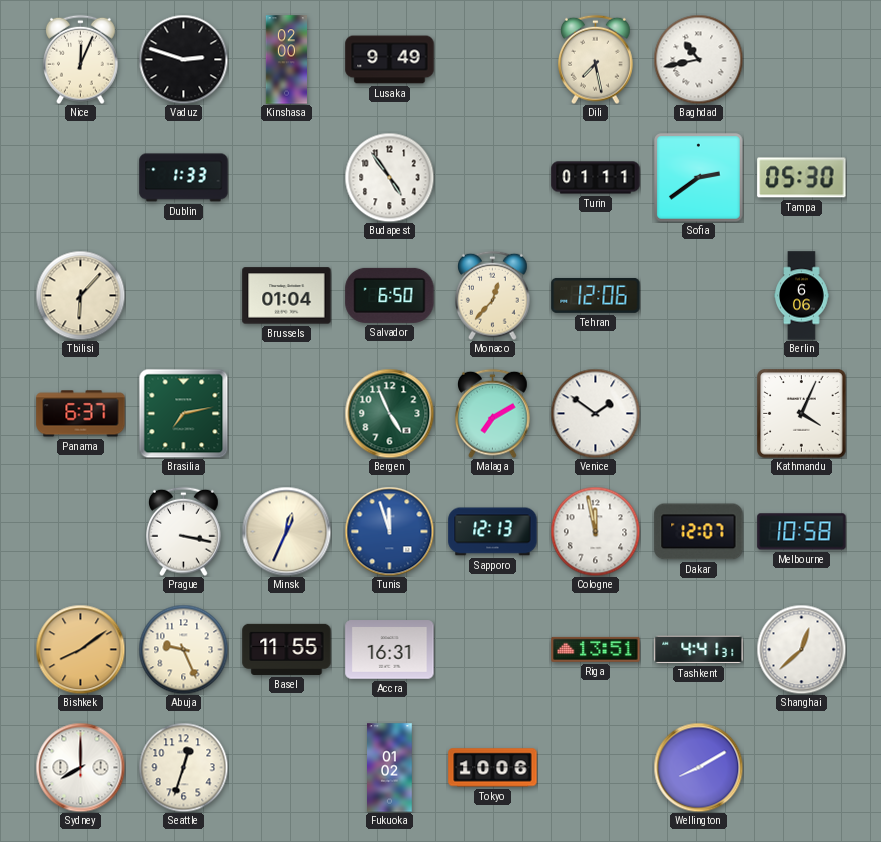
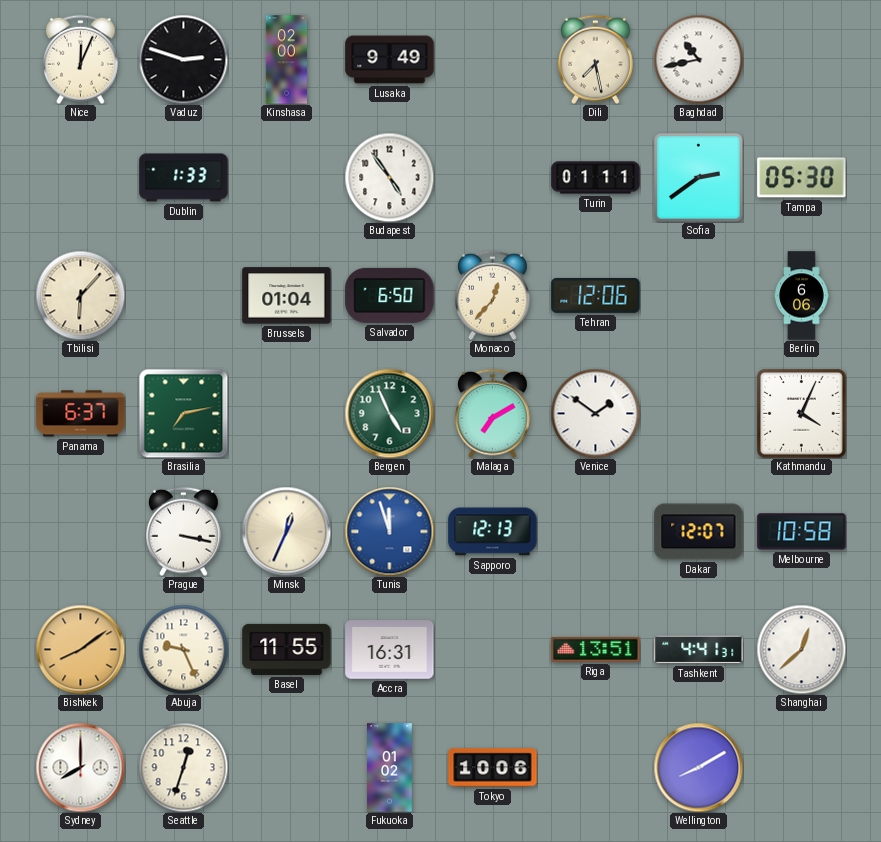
Cologne: 11:58 -> none (595, 531)
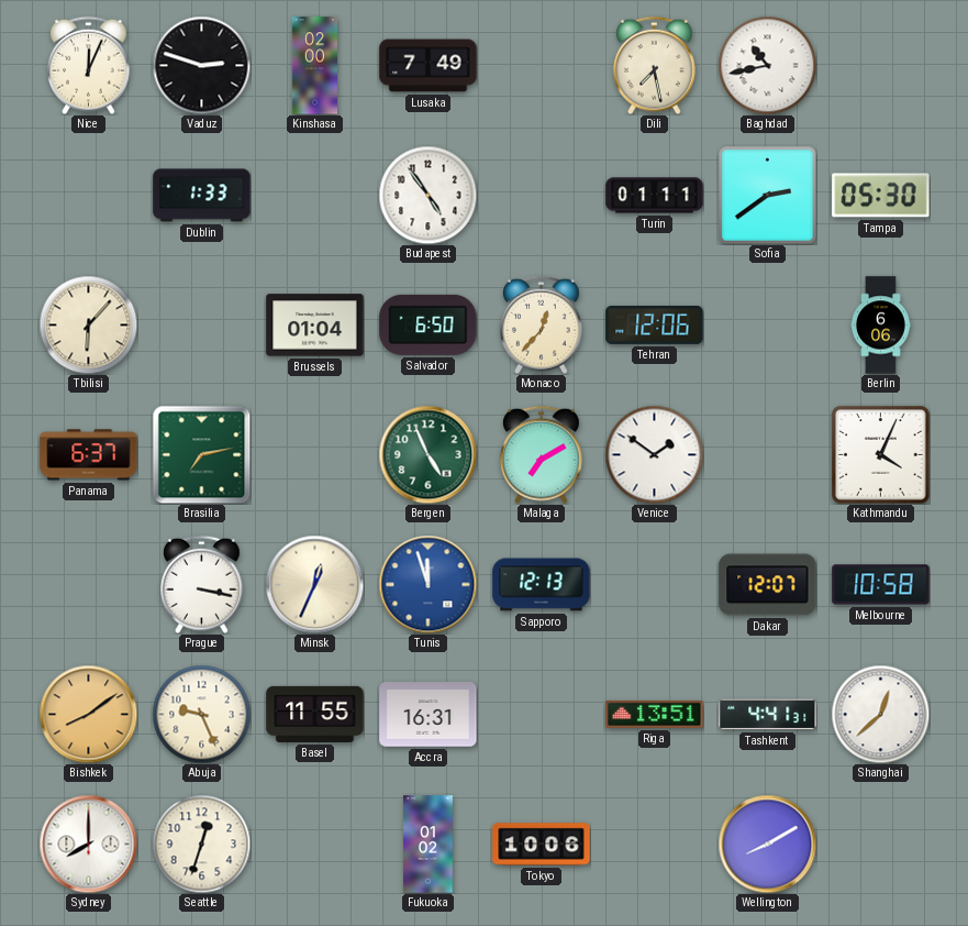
Lusaka: 9:49 -> 7:49 (429, 66)
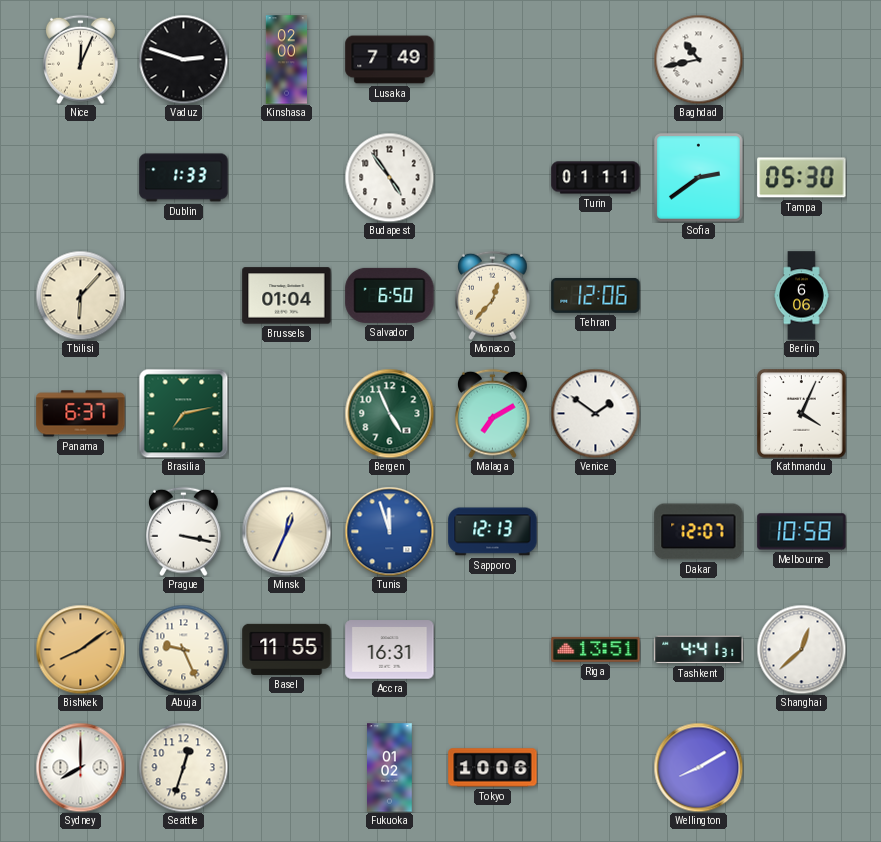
Dili: 7:28 -> none (655, 65)
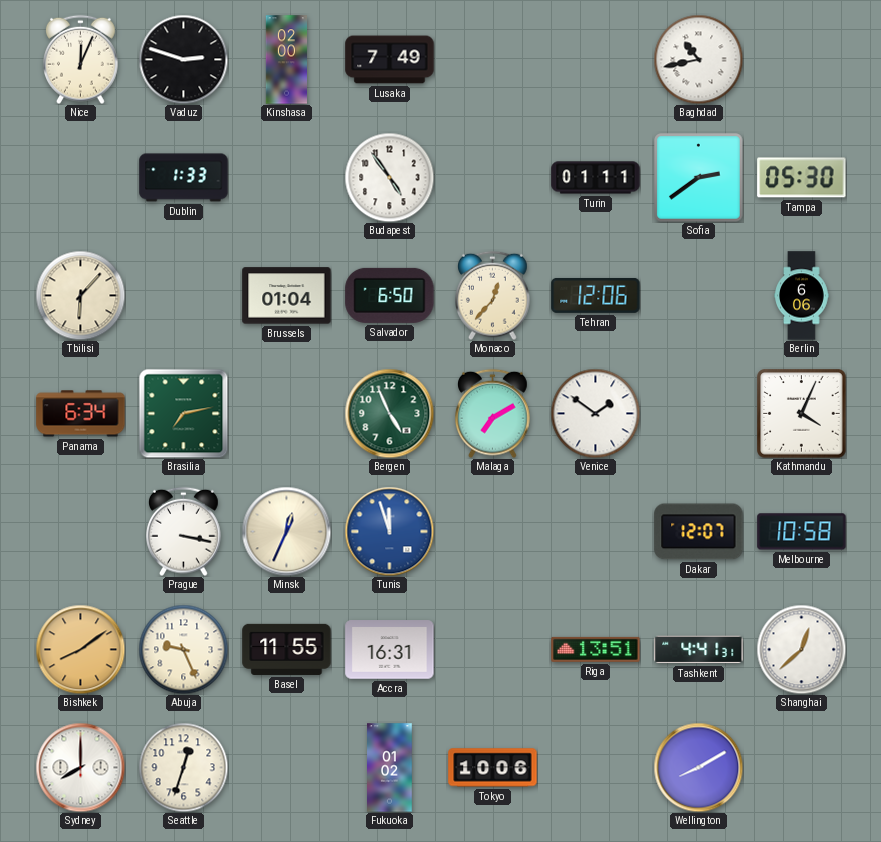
Panama: 6:37 -> 6:34 (81, 414)
Sapporo: 12:13 -> none (493, 532)
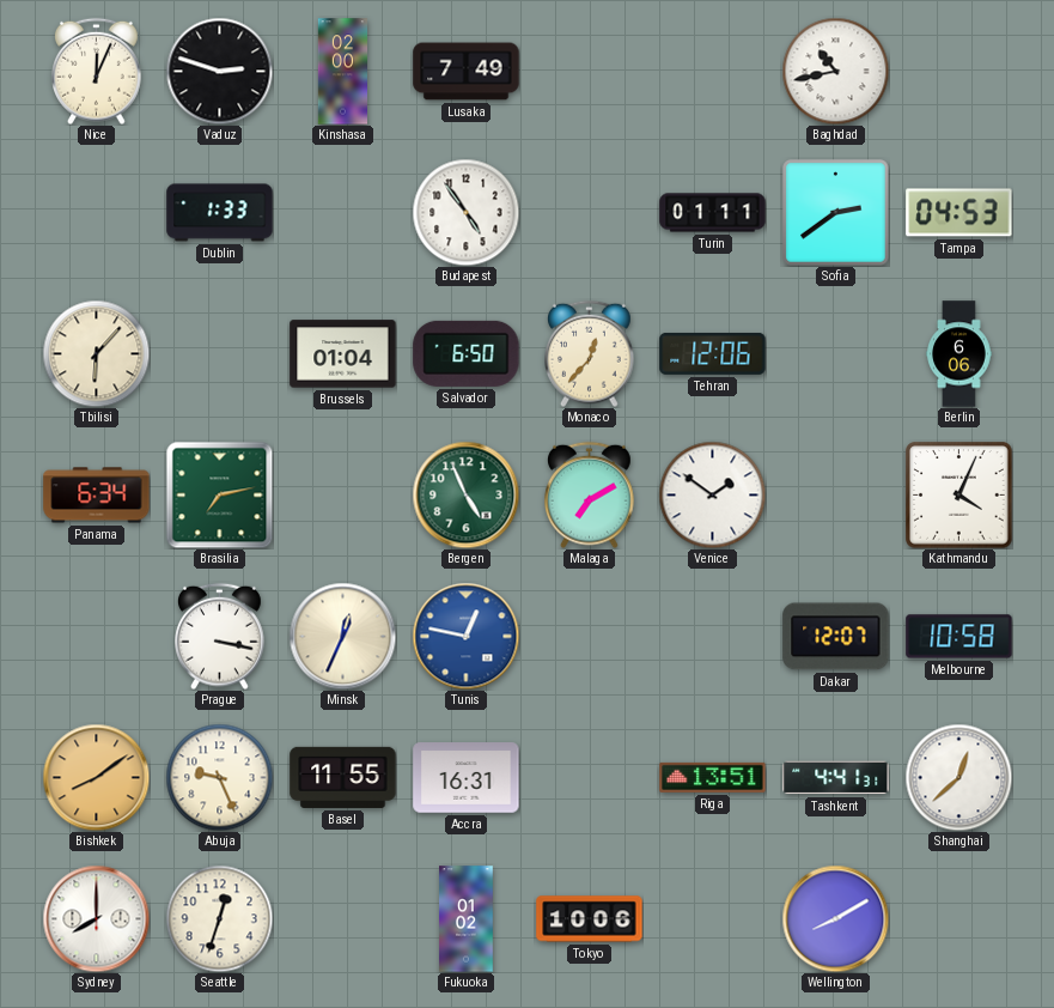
Tampa: 05:30 -> 04:53 (959, 213)
Tunis: 11:57 -> 12:47 (465, 636)
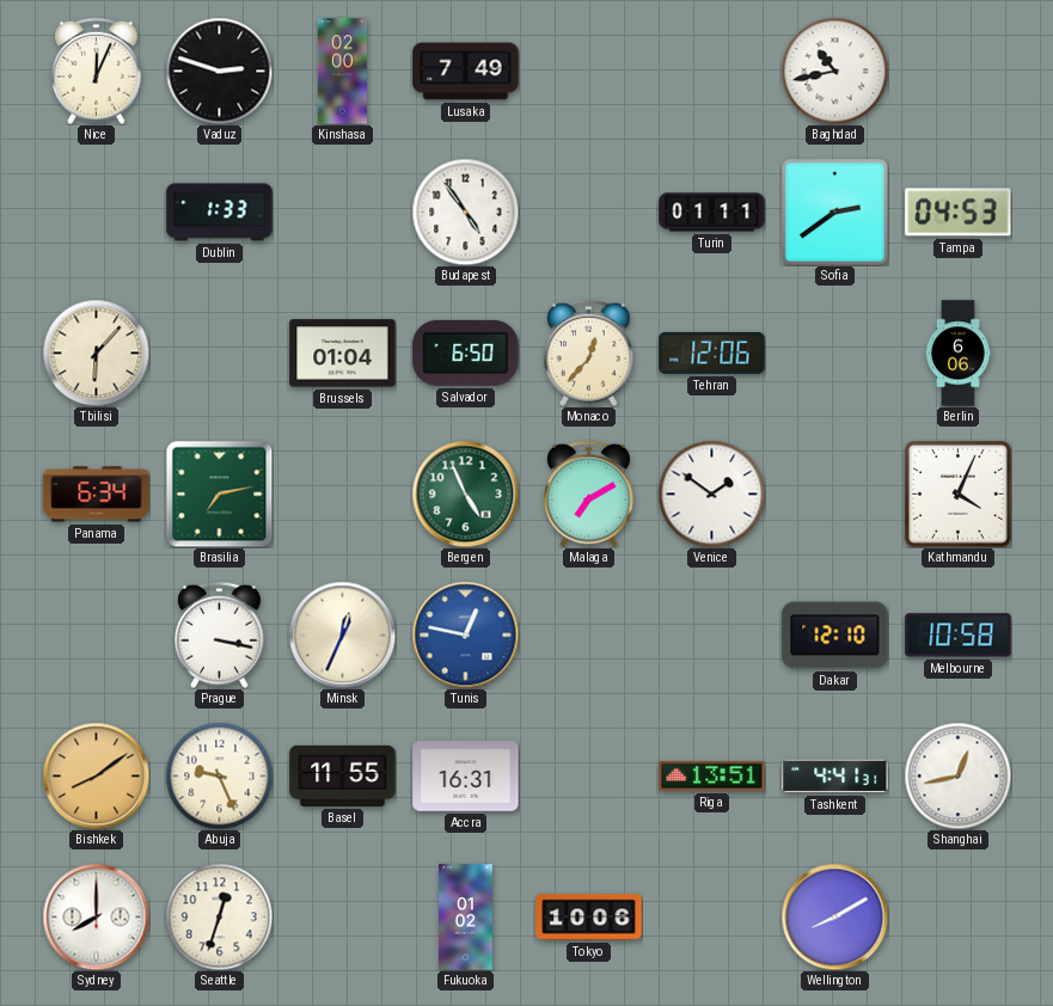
Dakar: 12:07 -> 12:10 (835, 636)
Shanghai: 12:38 -> 12:43 (957, 775)
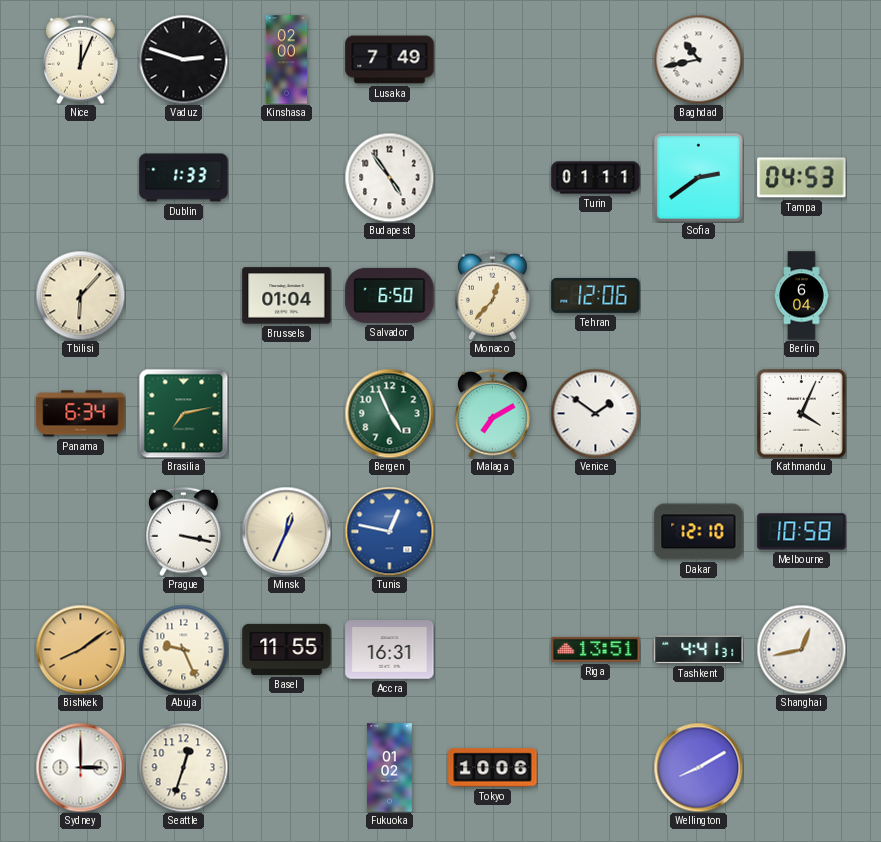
Berlin: 6:06 -> 6:04 (802, 296)
Sydney: 8:00 -> 3:00 (80, 767)
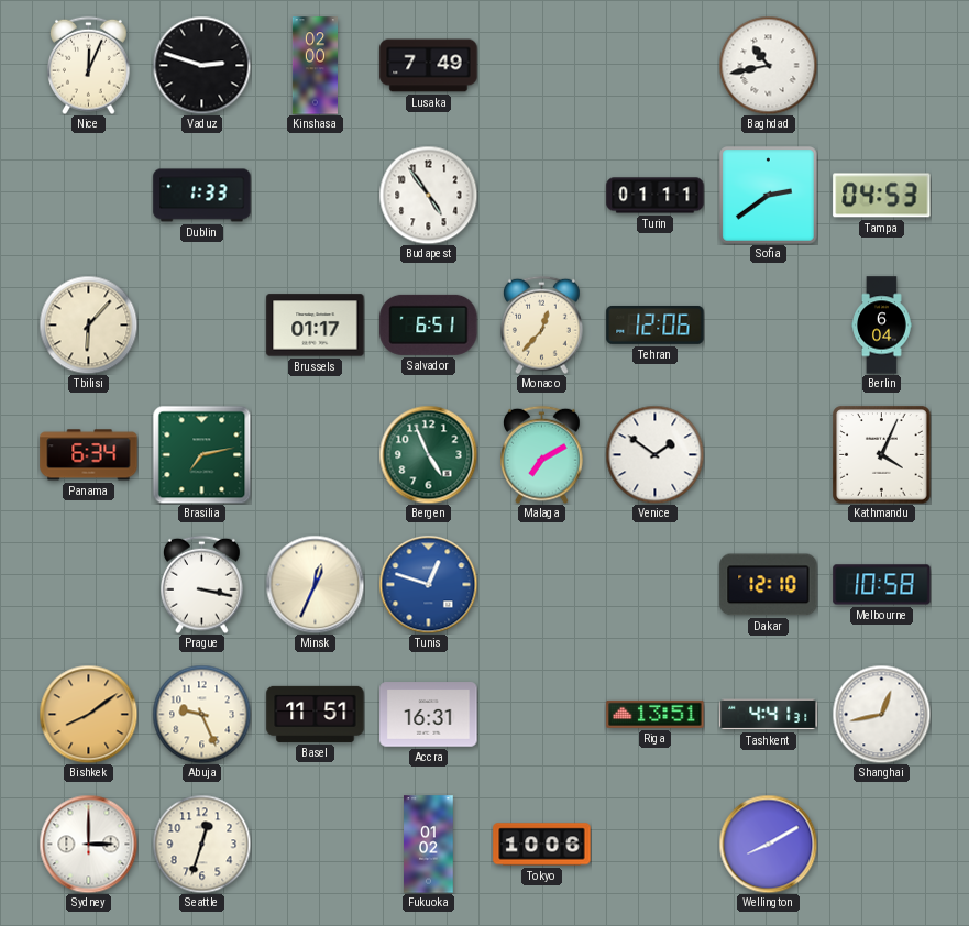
Brussels: 01:04 -> 01:17 (316, 326)
Salvador: 6:50 -> 6:51 (429, 324)
Tunis: 12:47 -> 12:48 (428, 584)
Basel: 11:55 -> 11:51 (316, 714)
